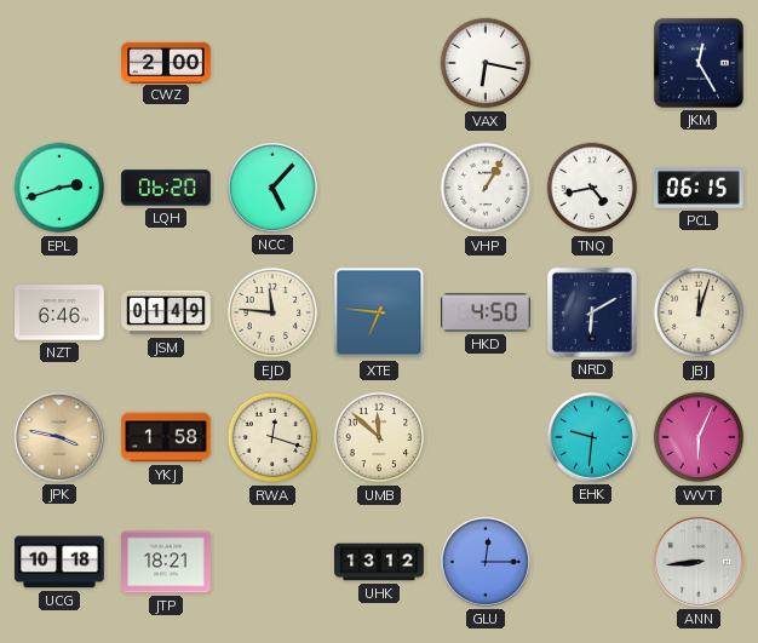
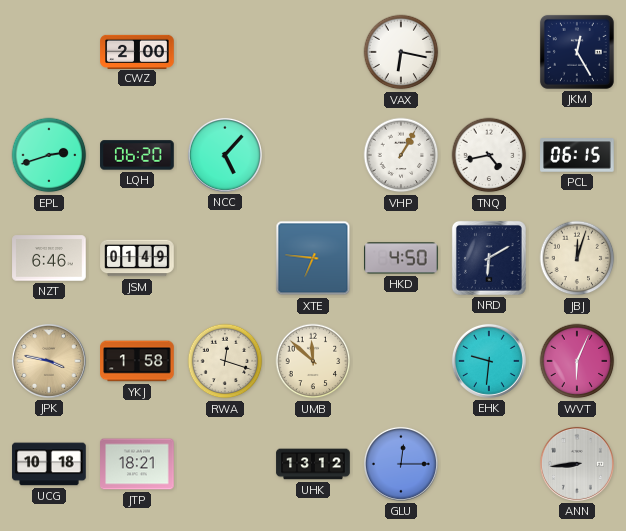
EJD: 11:46 -> none (272, 312)
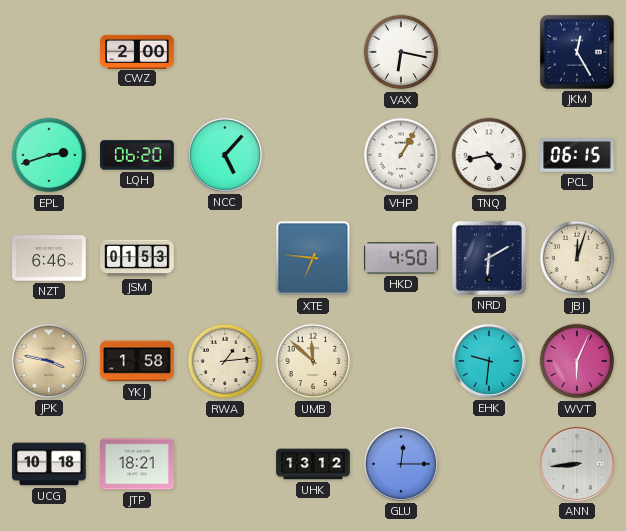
JSM: 01:49 -> 01:53 (137, 258)
RWA: 12:18 -> 1:14 (225, 361)
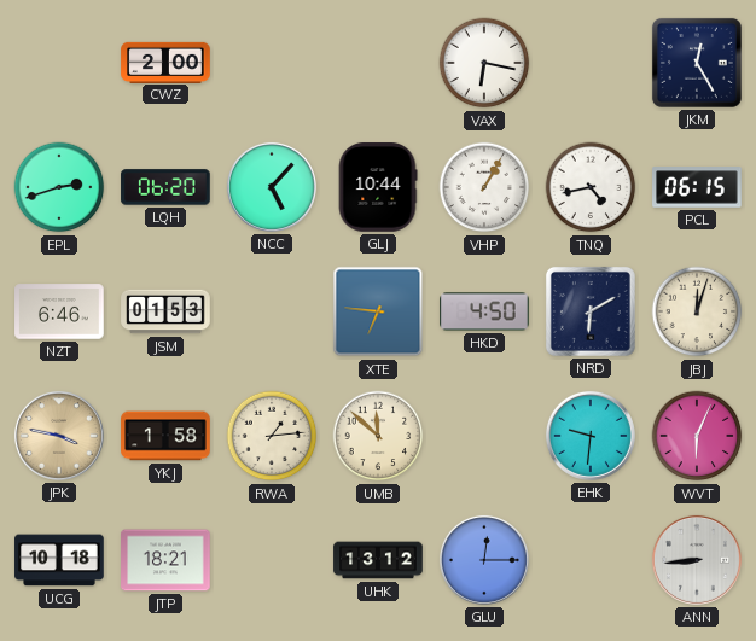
GLJ: none -> 10:44 (378, 187)
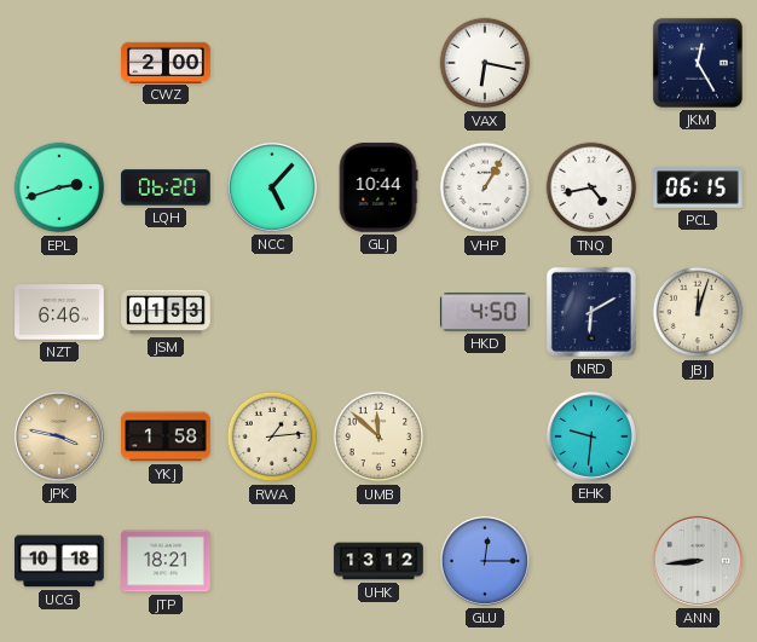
XTE: 6:46 -> none (378, 311)
WVT: 6:04 -> none (697, 436)
